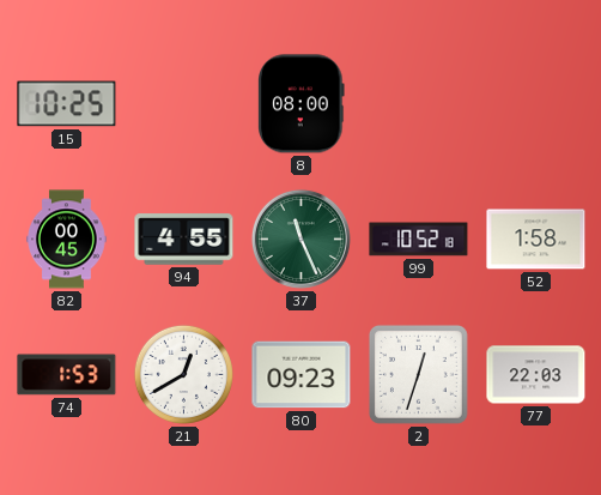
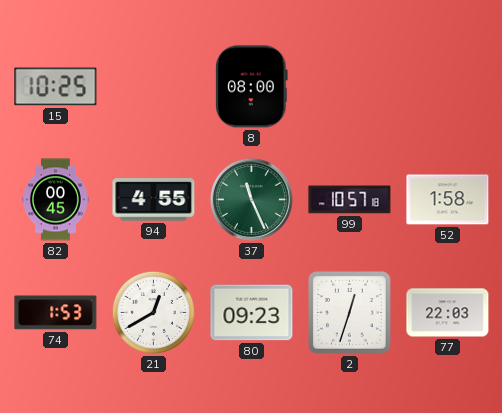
99: 10:52 -> 10:57 (350, 200)
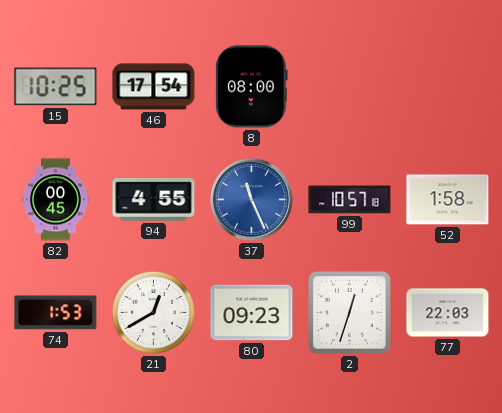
46: none -> 17:54 (154, 87)
37 dial: green -> blue (251, 199)
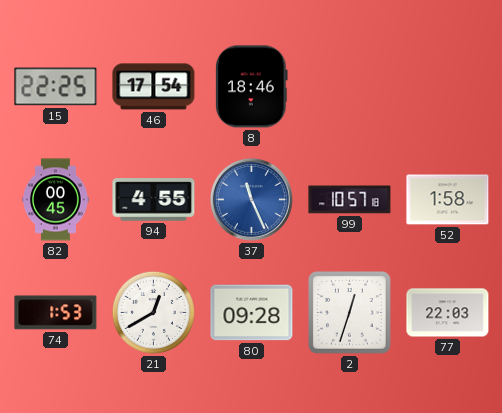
15: 10:25 -> 22:25 (56, 87)
8: 08:00 -> 18:46 (252, 87)
80: 09:23 -> 09:28 (252, 313)
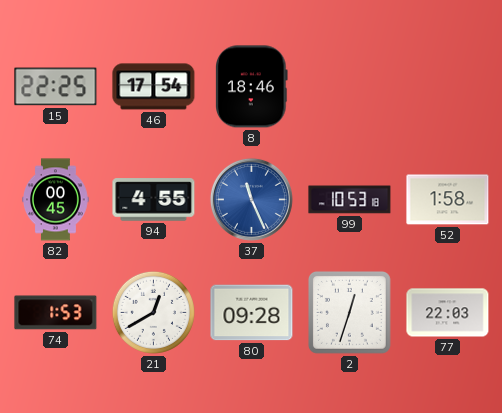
99: 10:57 -> 10:53 (350, 200)
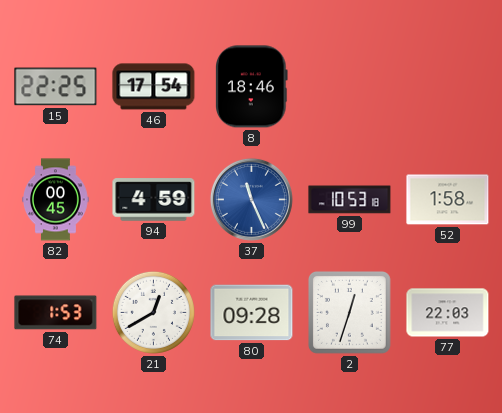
94: 4:55 -> 4:59 (154, 200)
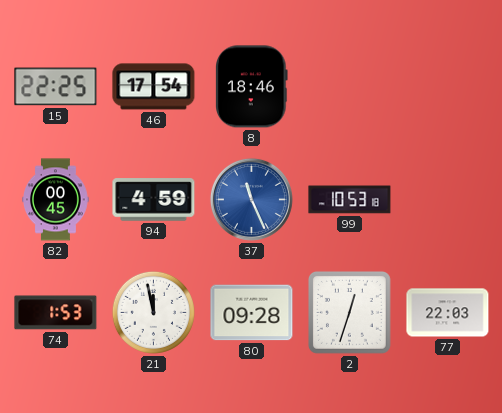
52: 1:58 -> none (448, 200)
21: 12:40 -> 11:58 (153, 312)
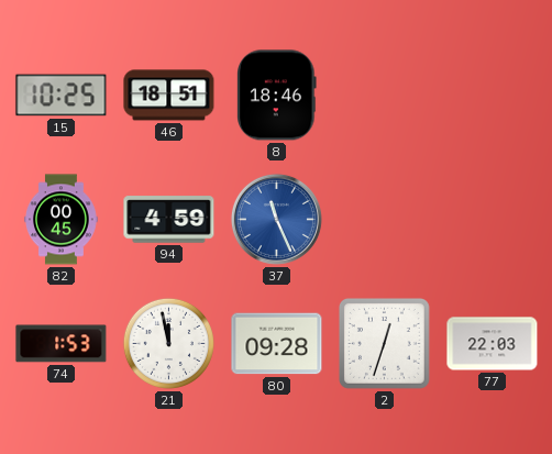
15: 22:25 -> 10:25 (62, 96)
46: 17:54 -> 18:51 (169, 96)
99: 10:53 -> none (350, 200)
